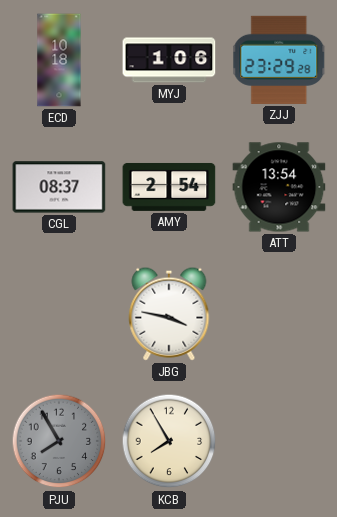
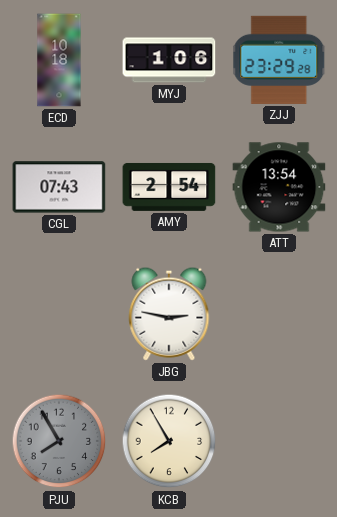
CGL: 08:37 -> 07:43 (59, 187)
JBG: 3:47 -> 2:47 (169, 314)
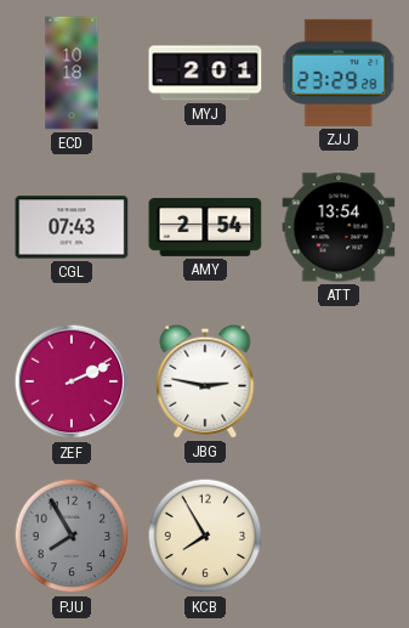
MYJ: 1:06 -> 2:01 (205, 73)
ZEF: none -> 2:11 (72, 381)
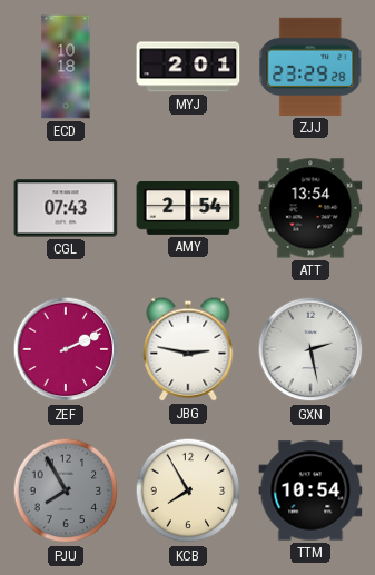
GXN: none -> 2:28 (310, 349)
TTM: none -> 10:54 (310, 490)
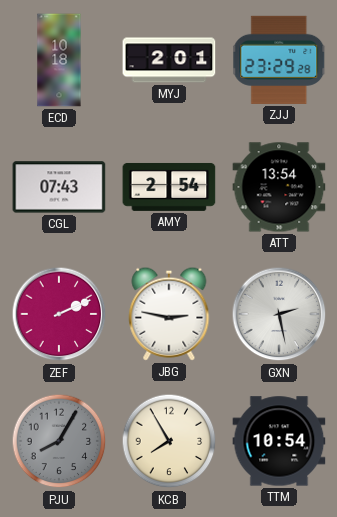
PJU: 7:55 -> 8:05 (59, 441)
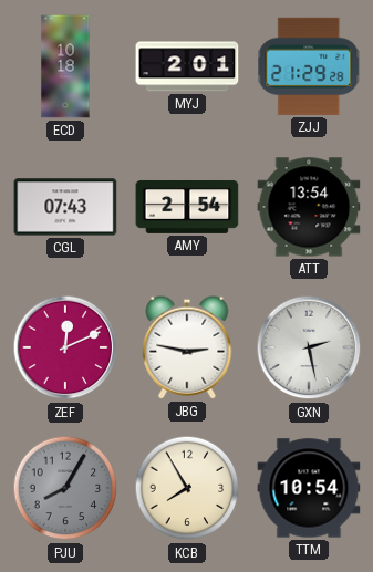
ZJJ: 23:29 -> 21:29 (310, 66)
ZEF: 2:11 -> 12:11 (65, 347)
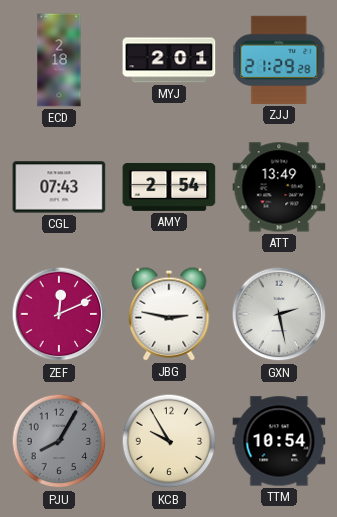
ECD: 10:18 -> 2:18 (59, 60)
ATT: 13:54 -> 13:49 (279, 187)
KCB: 7:55 -> 9:55 (169, 441)
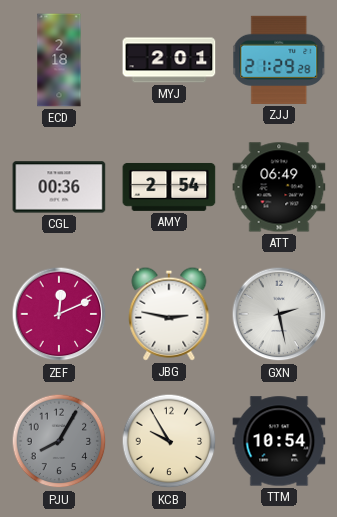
CGL: 07:43 -> 00:36 (59, 187)
ATT: 13:49 -> 06:49 (279, 187)
